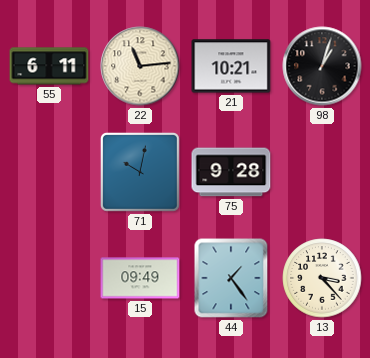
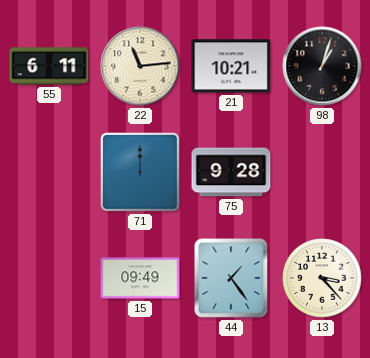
71: 10:02 -> 12:00 (140, 172)
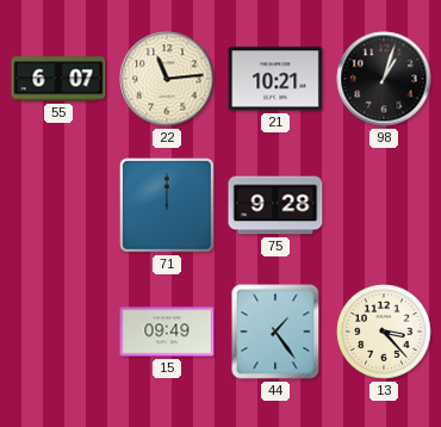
55: 6:11 -> 6:07 (58, 79)
